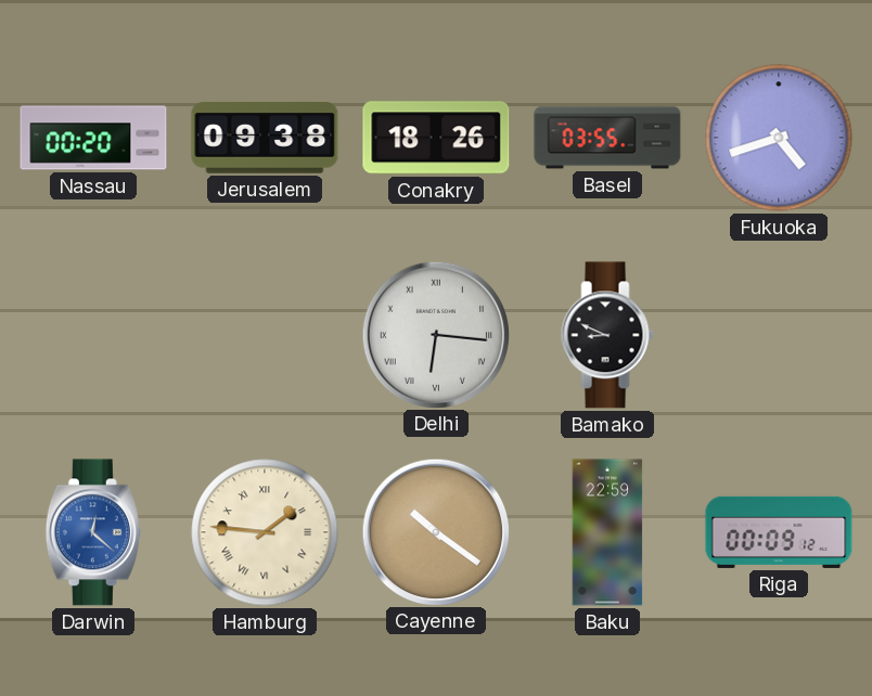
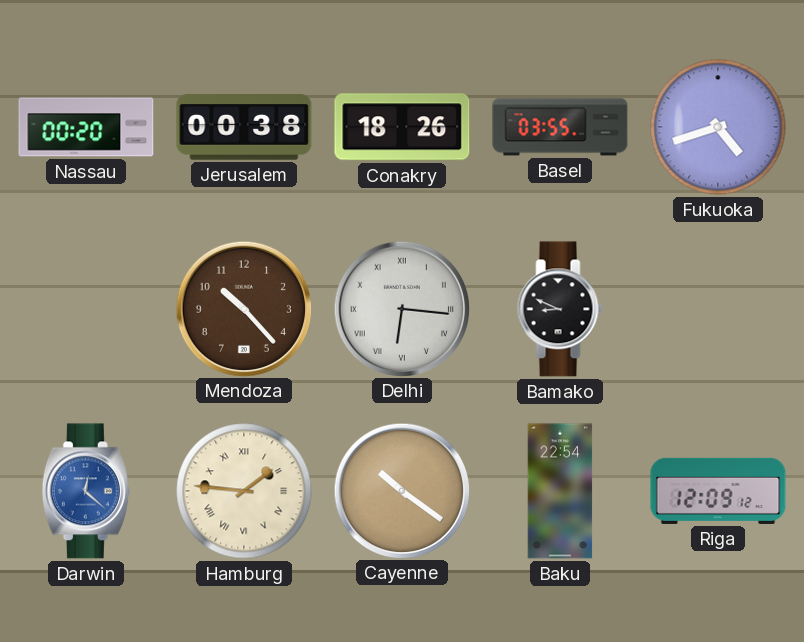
Jerusalem: 09:38 -> 00:38 (244, 127)
Mendoza: none -> 10:23 (243, 308)
Baku: 22:59 -> 22:54 (560, 491)
Riga: 00:09 -> 12:09 (718, 491)
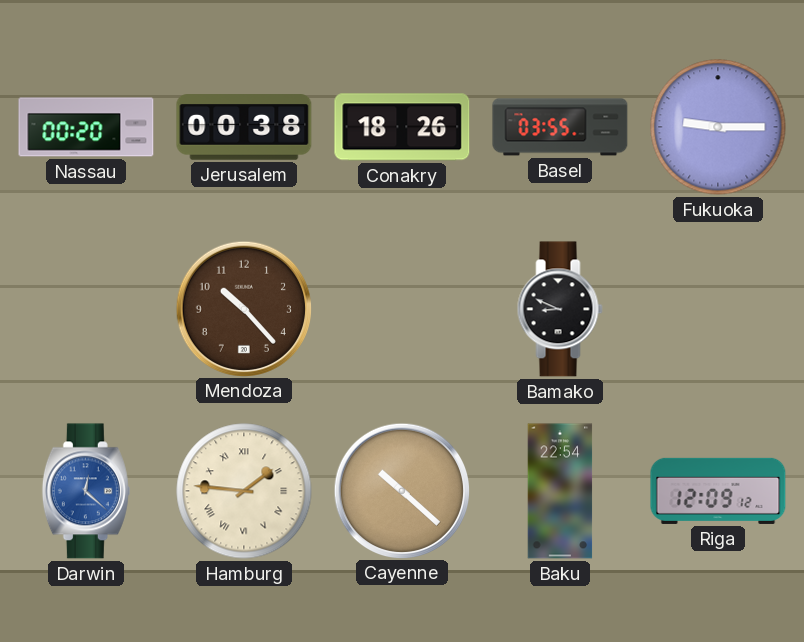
Fukuoka: 4:42 -> 9:15 (718, 127)
Delhi: 6:16 -> none (401, 308)
Cayenne: 10:21 -> 10:22 (401, 490)
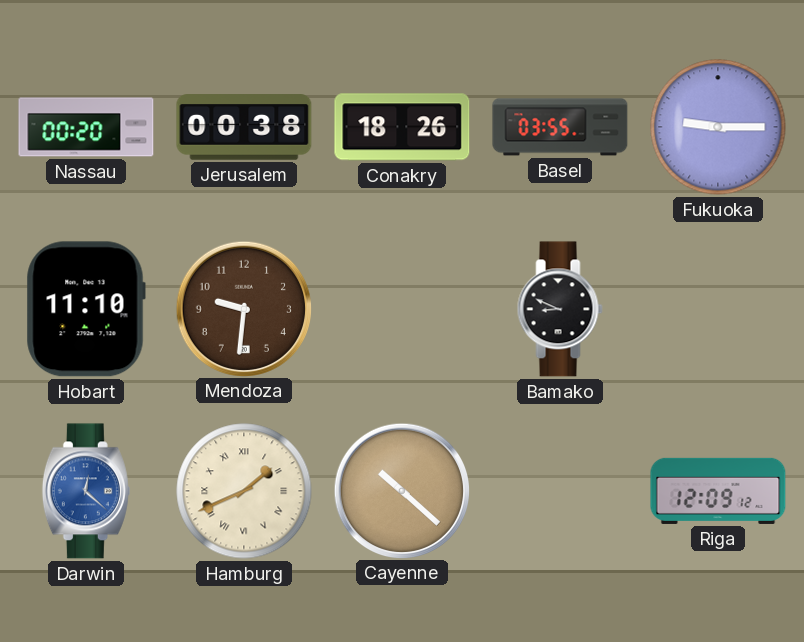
Hobart: none -> 11:10 (86, 309)
Mendoza: 10:23 -> 9:31 (243, 308)
Hamburg: 1:46 -> 1:41 (244, 491)
Baku: 22:54 -> none (560, 491)
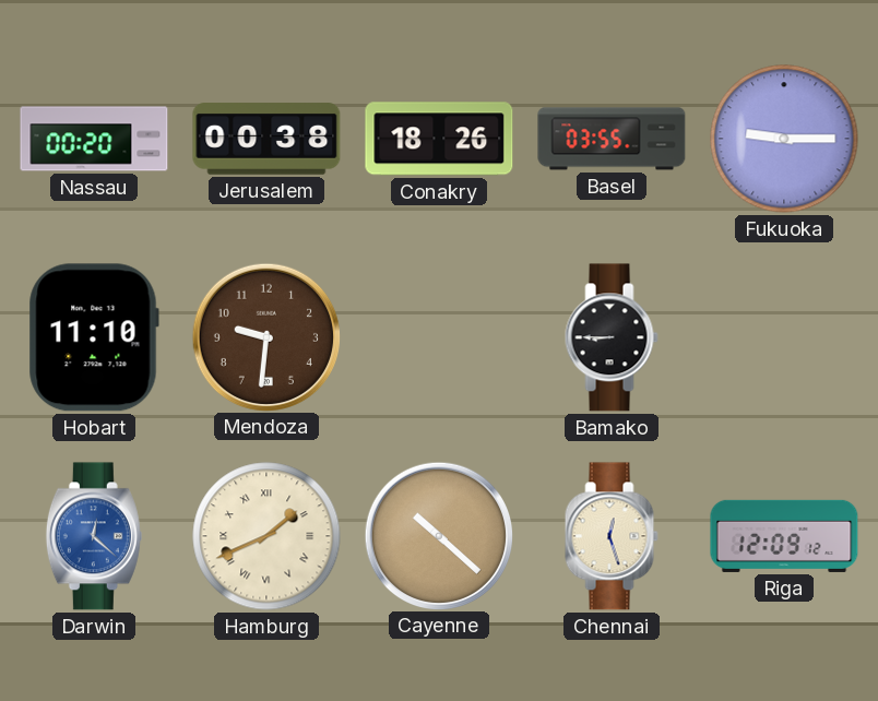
Bamako: 8:49 -> 8:45 (612, 337)
Chennai: none -> 12:27 (612, 536)
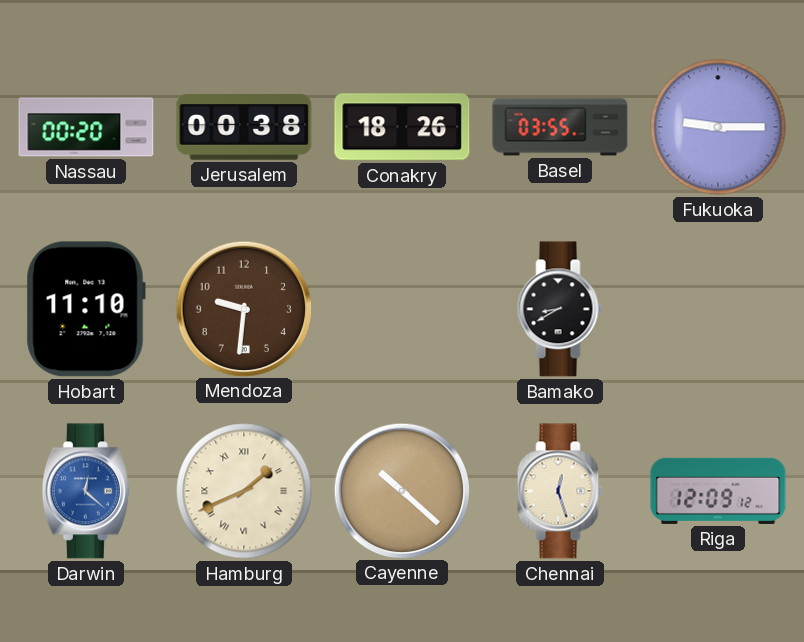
Bamako: 8:45 -> 8:40 (560, 309)
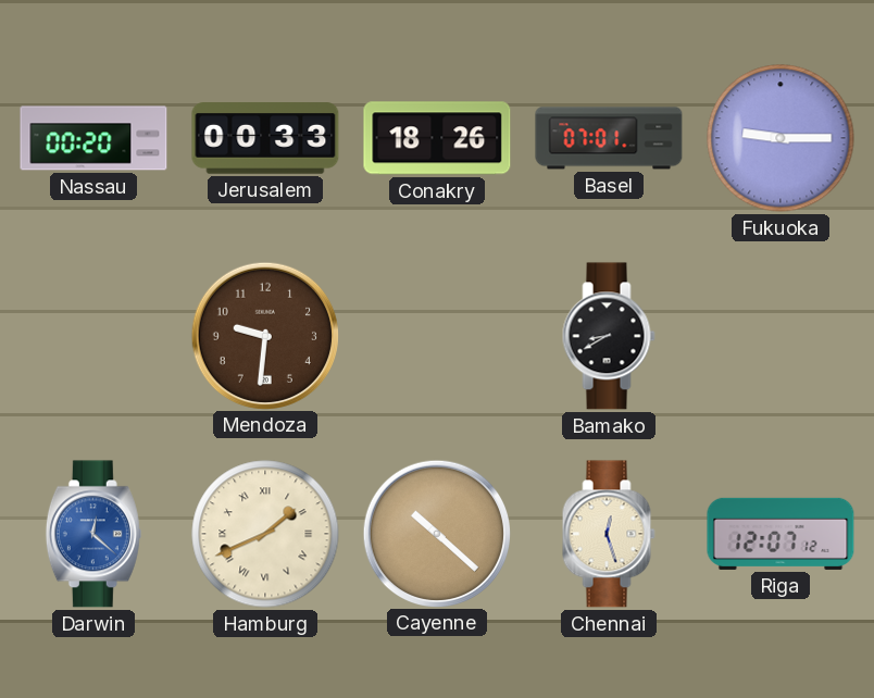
Jerusalem: 00:38 -> 00:33 (265, 138)
Basel: 03:55 -> 07:01 (609, 138)
Hobart: 11:10 -> none (86, 309)
Riga: 12:09 -> 12:07 (781, 534)
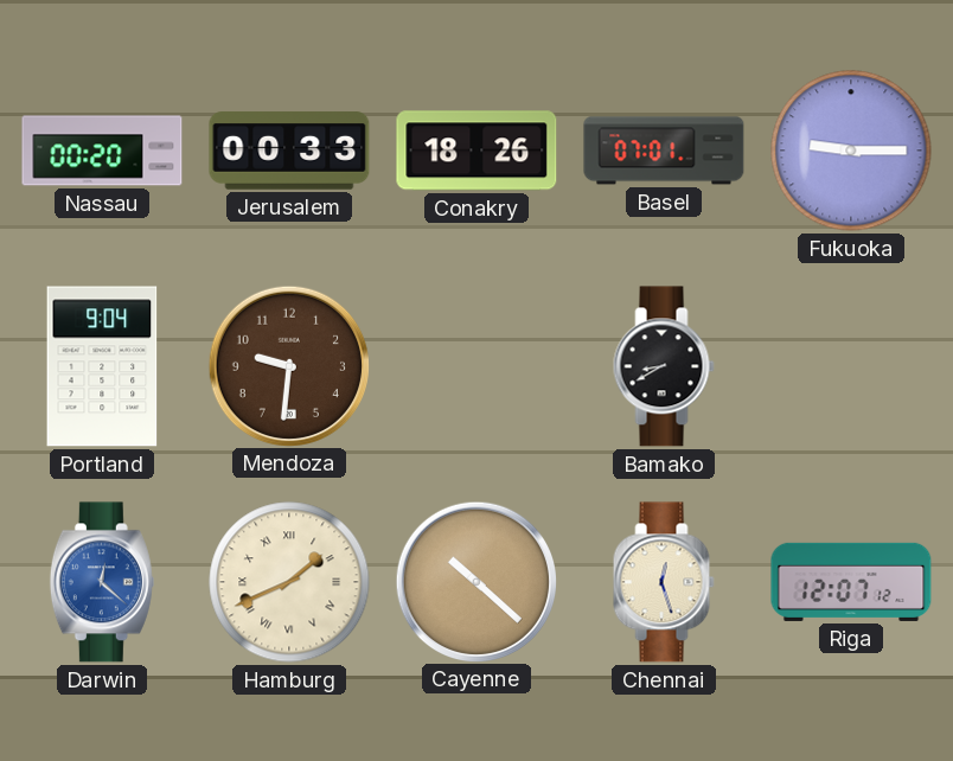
Portland: none -> 9:04 (102, 366)
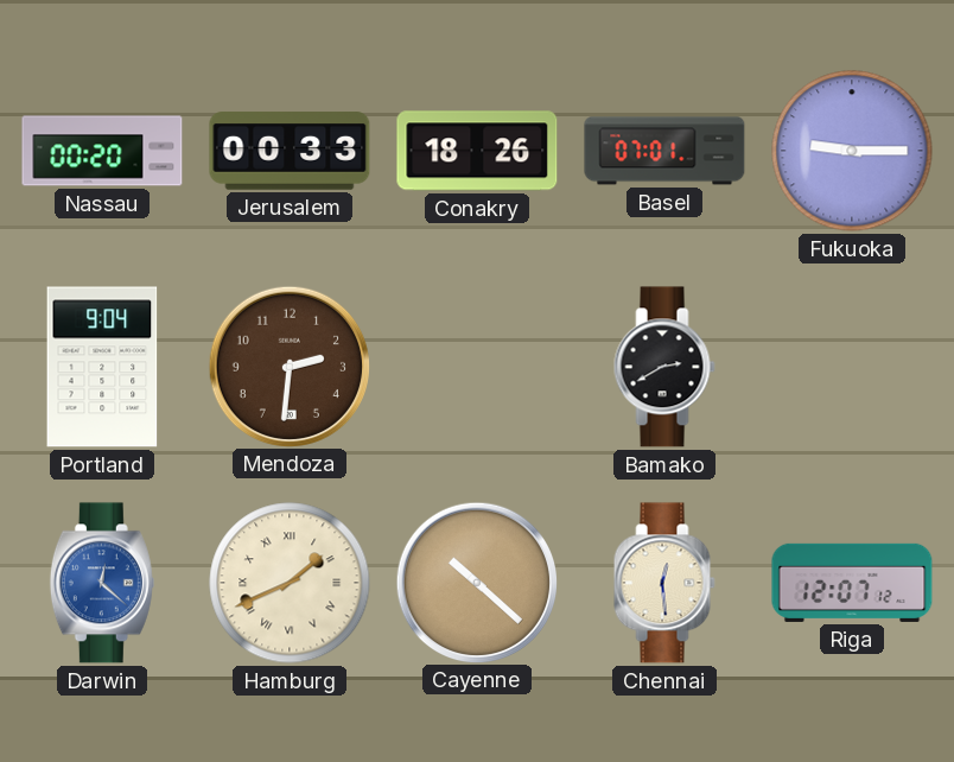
Mendoza: 9:31 -> 2:31 (288, 366)
Bamako: 8:40 -> 2:40 (664, 367)
Chennai: 12:27 -> 12:29 (664, 583)
